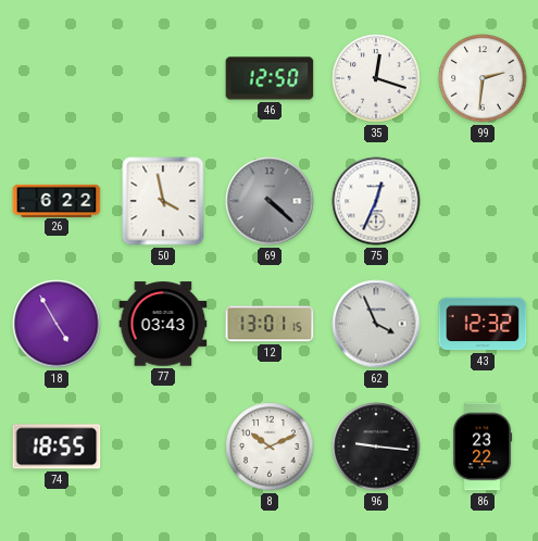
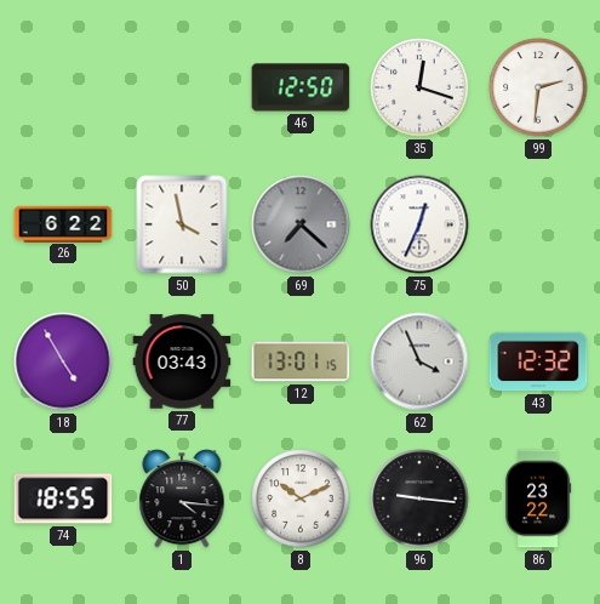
69: 4:22 -> 7:22 (301, 224)
1: none -> 4:16 (182, 498)
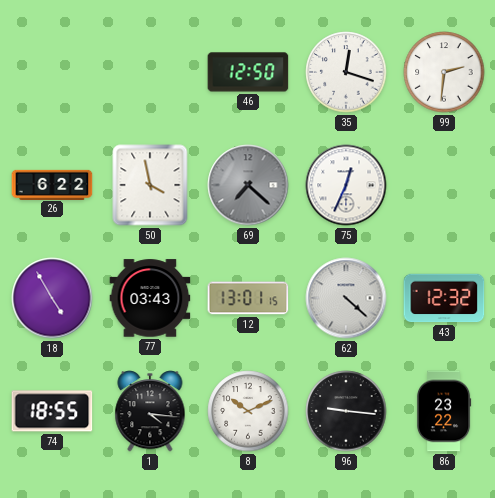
62: 3:56 -> 4:22 (346, 298)
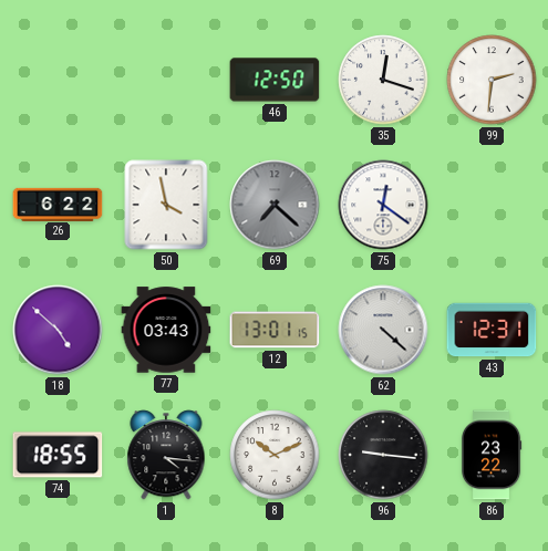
75: 12:34 -> 12:21 (383, 205)
18: 4:55 -> 4:52 (58, 330)
43: 12:32 -> 12:31 (492, 330)
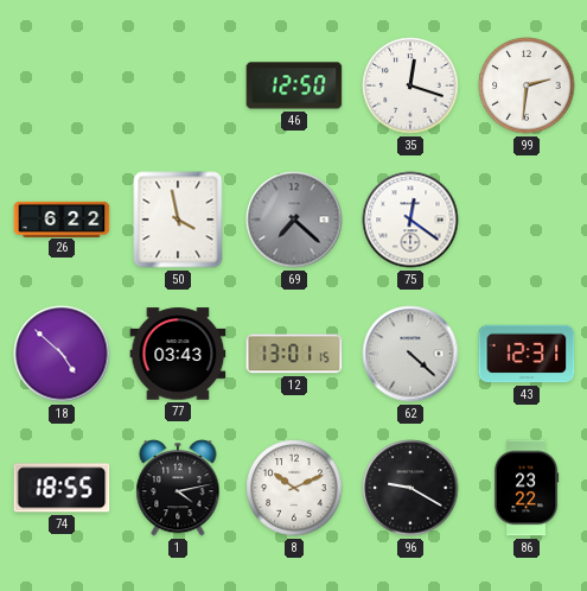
1: 4:16 -> 4:13 (178, 488)
96: 9:16 -> 9:20 (410, 488)
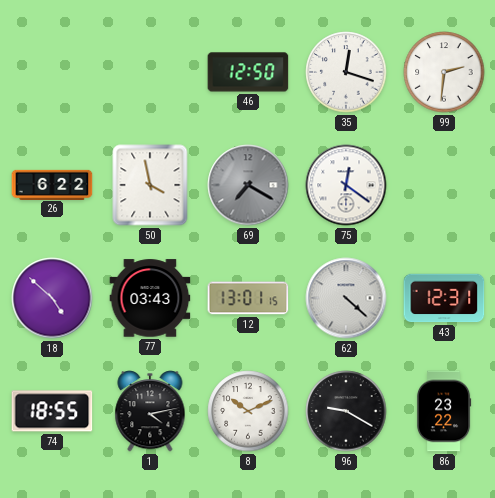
69: 7:22 -> 7:20 (248, 185)
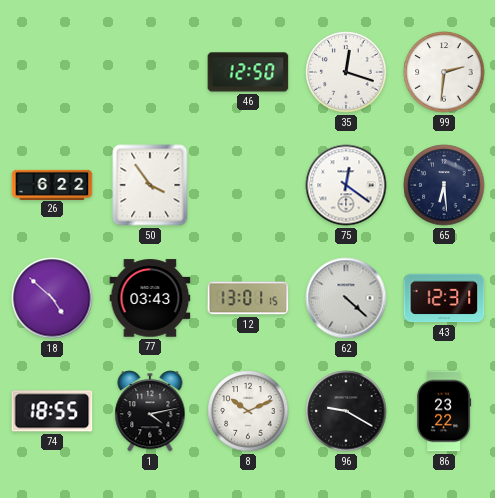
50: 3:58 -> 3:54 (150, 185)
69: 7:20 -> none (248, 185)
65: none -> 6:29 (444, 185)
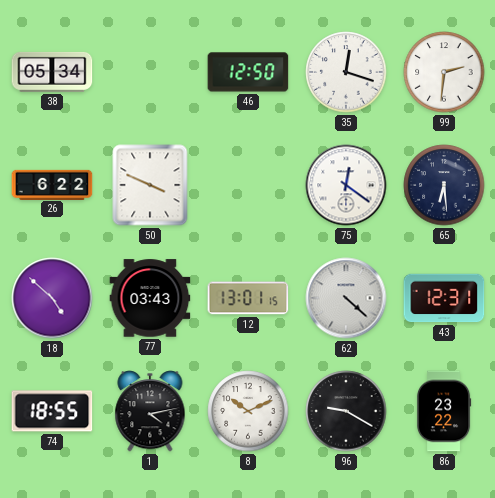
38: none -> 05:34 (52, 72)
50: 3:54 -> 3:49 (150, 185)
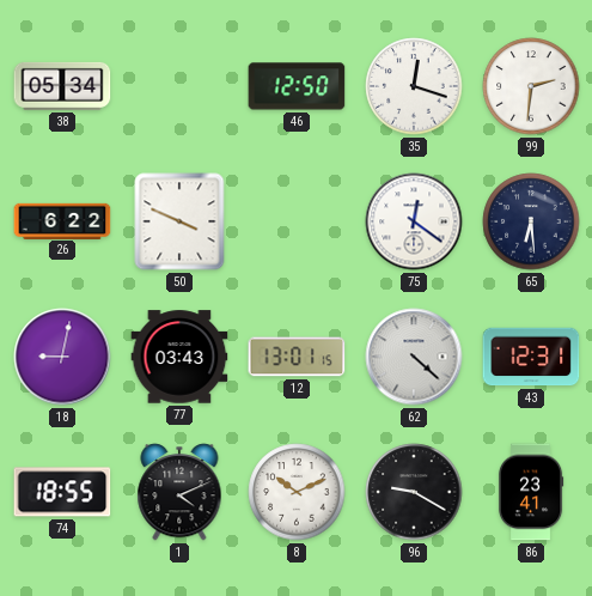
18: 4:52 -> 9:02 (62, 357)
1: 4:13 -> 4:11 (179, 492)
86: 23:22 -> 23:41 (531, 492)
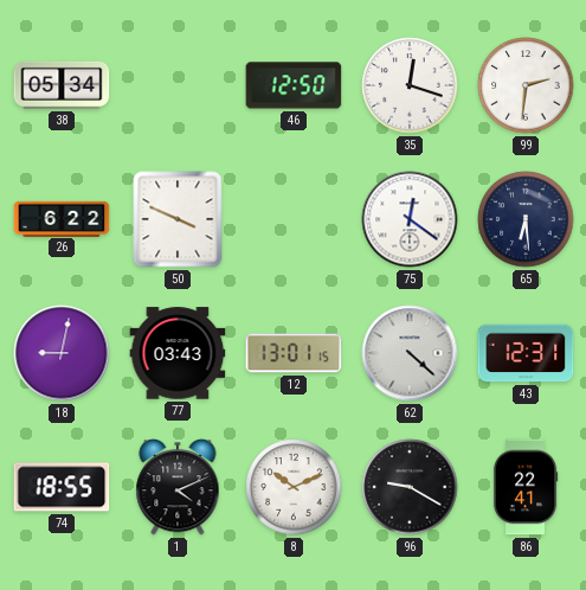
86: 23:41 -> 22:41 (526, 487)
